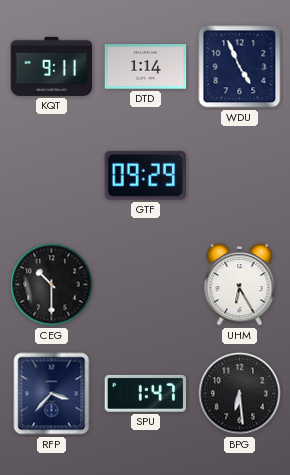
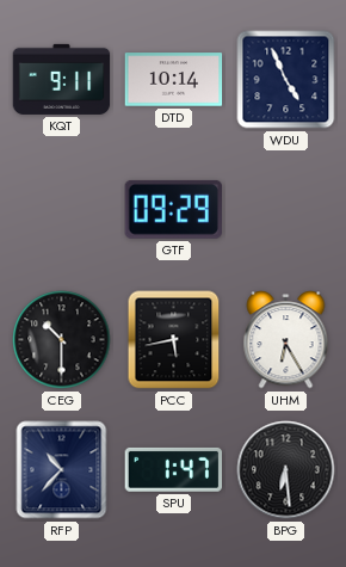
DTD: 1:14 -> 10:14 (174, 80)
PCC: none -> 5:43 (174, 340)
RFP: 3:37 -> 10:37 (62, 470)
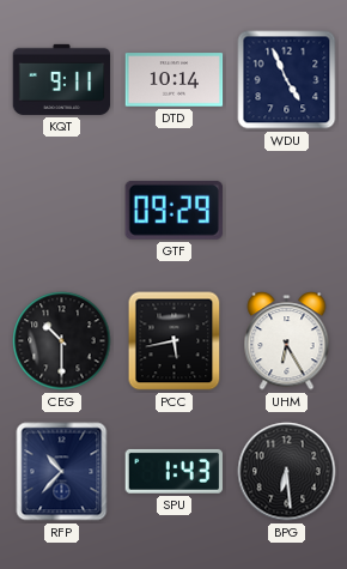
SPU: 1:47 -> 1:43 (173, 471)
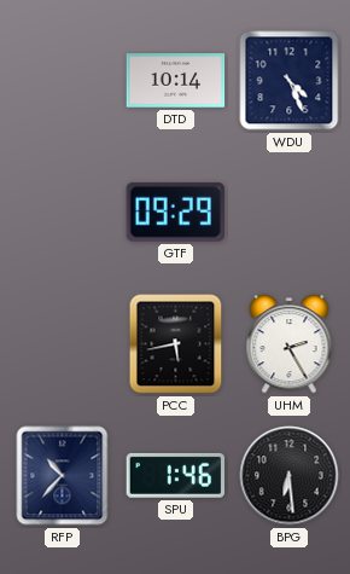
KQT: 9:11 -> none (62, 79)
WDU: 4:56 -> 4:26 (290, 81)
CEG: 10:30 -> none (62, 341)
UHM: 6:25 -> 2:25 (290, 344)
SPU: 1:43 -> 1:46 (175, 475)
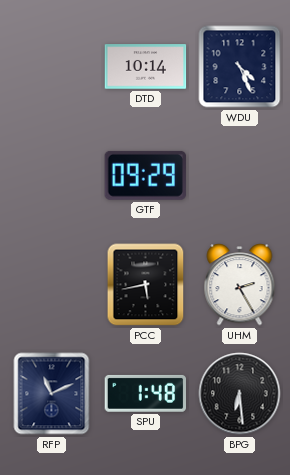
RFP: 10:37 -> 11:11 (52, 394)
SPU: 1:46 -> 1:48 (145, 393)
